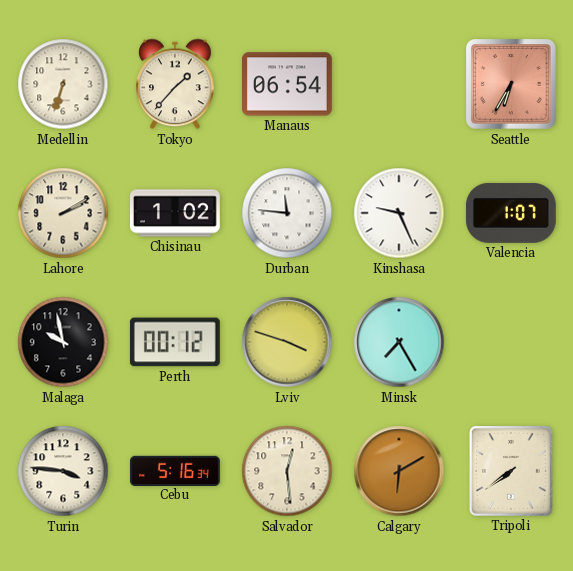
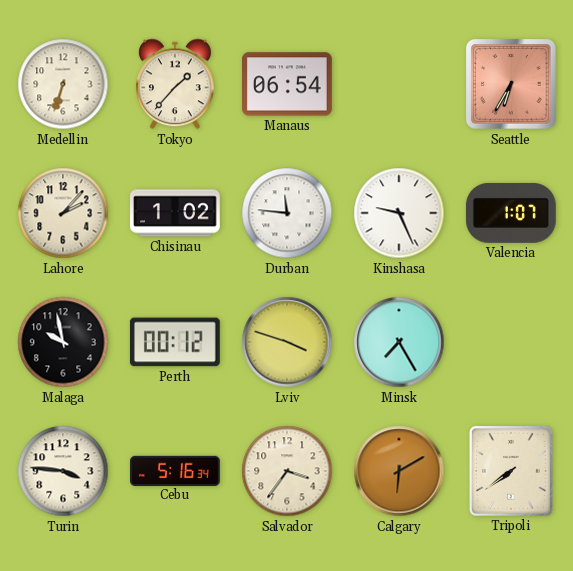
Lahore: 2:10 -> 2:07 (63, 213)
Salvador: 12:29 -> 3:36 (287, 471)
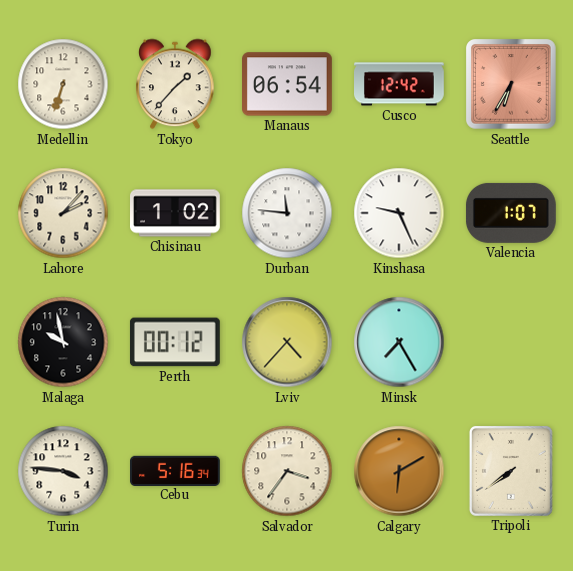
Cusco: none -> 12:42 (400, 84)
Lviv: 3:48 -> 4:37 (287, 342)
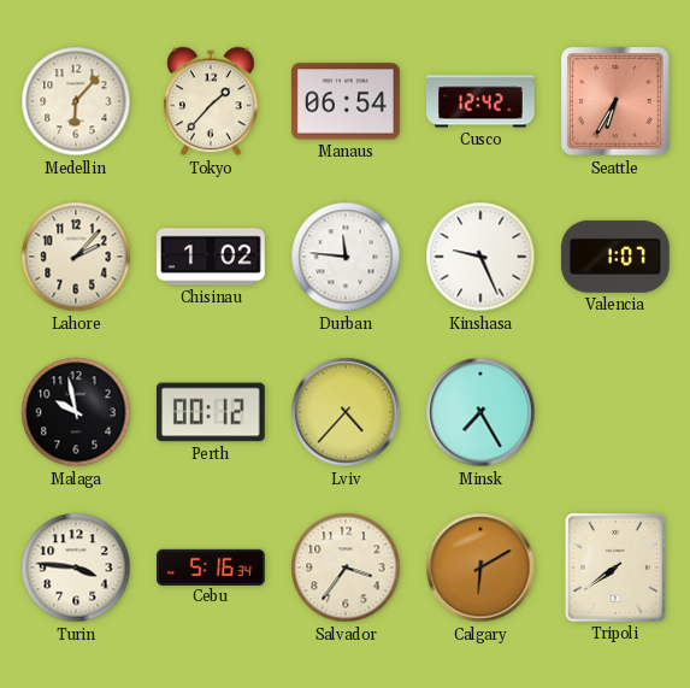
Medellin: 6:33 -> 6:07 (76, 101)
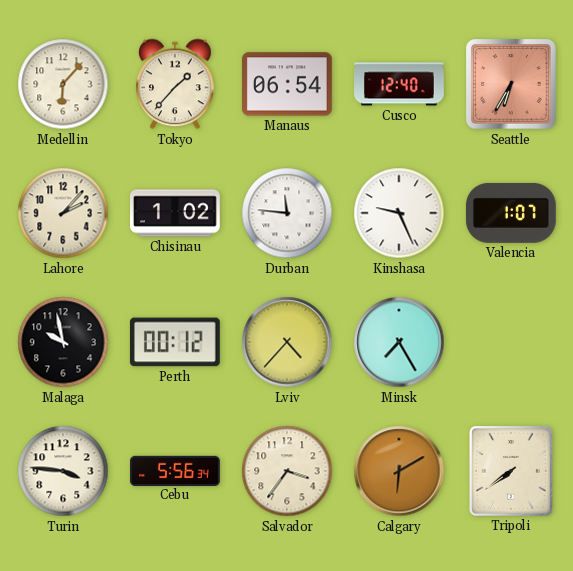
Cusco: 12:42 -> 12:40 (400, 84)
Cebu: 5:16 -> 5:56 (176, 470)
